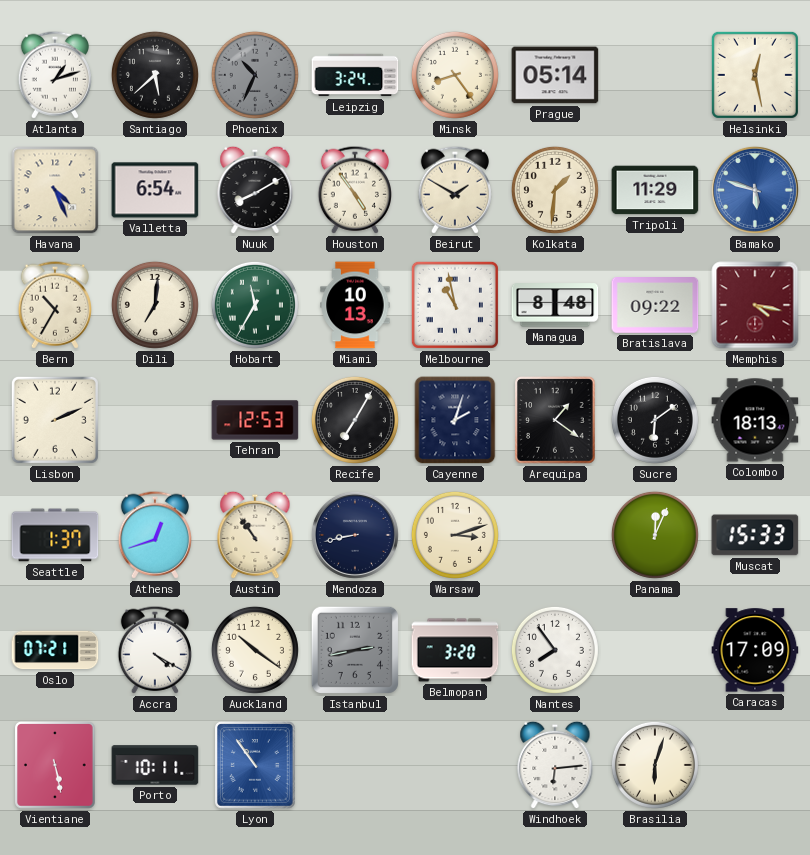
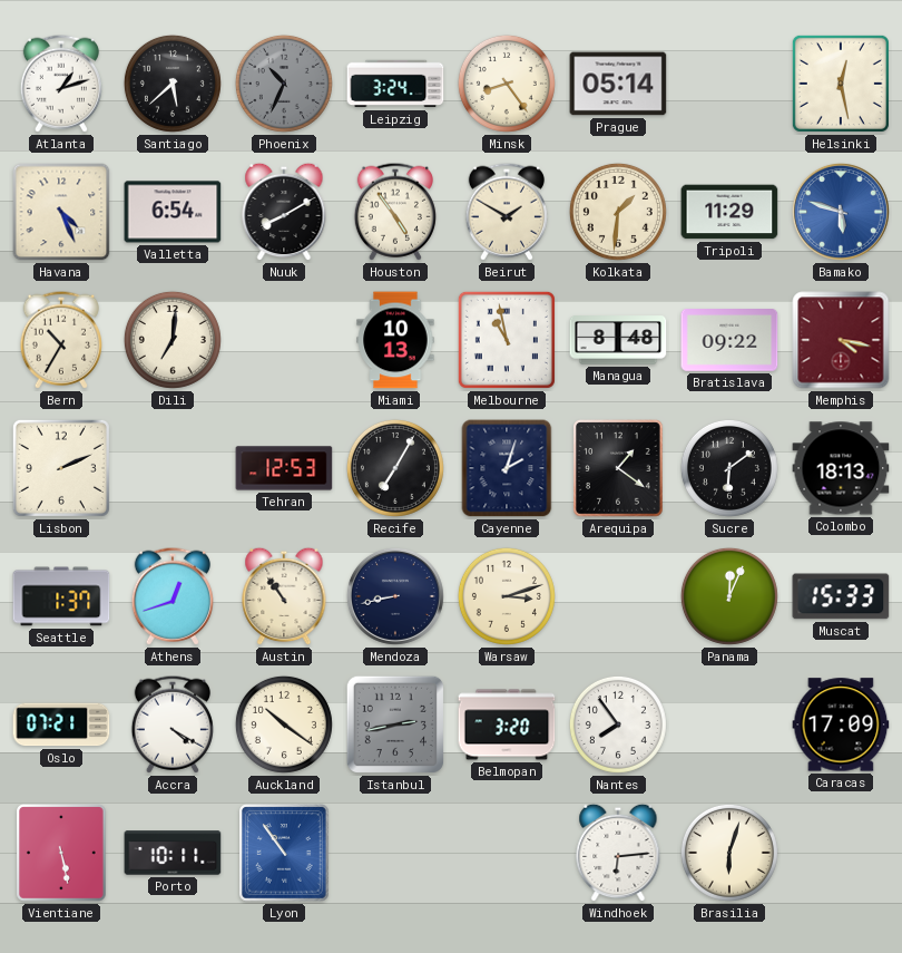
Hobart: 11:35 -> none (255, 305)
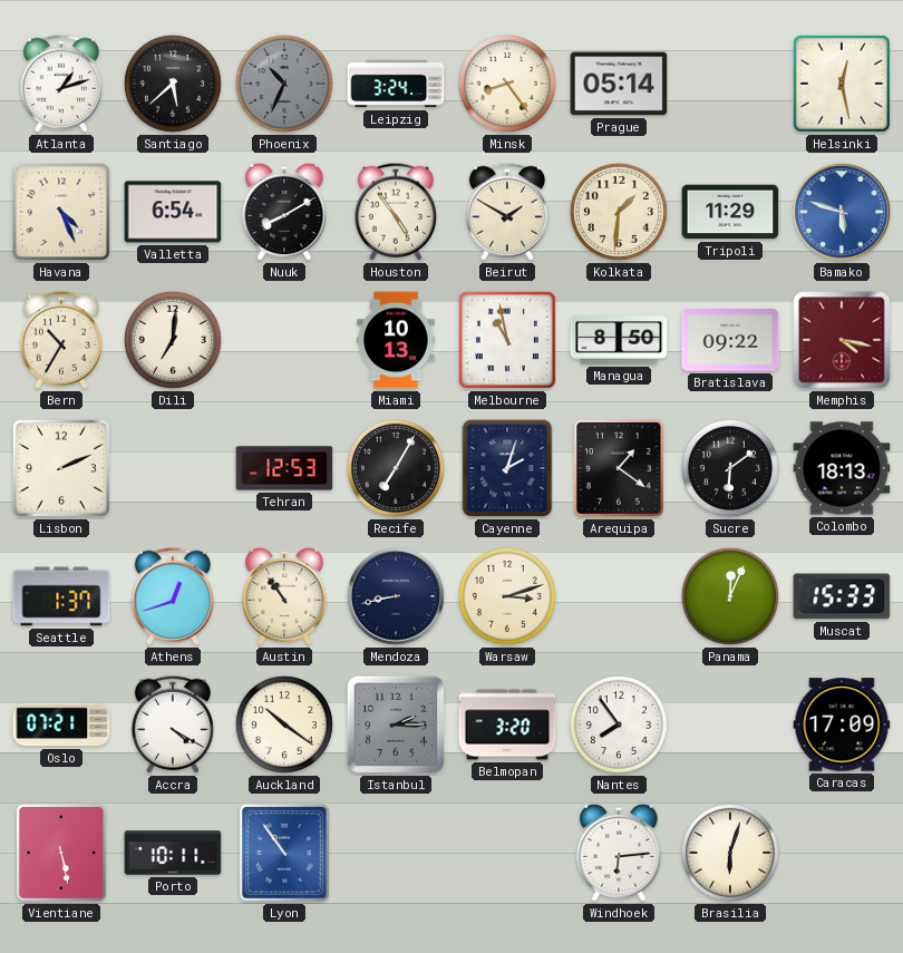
Managua: 8:48 -> 8:50 (619, 340)
Istanbul: 2:43 -> 2:15 (396, 725)
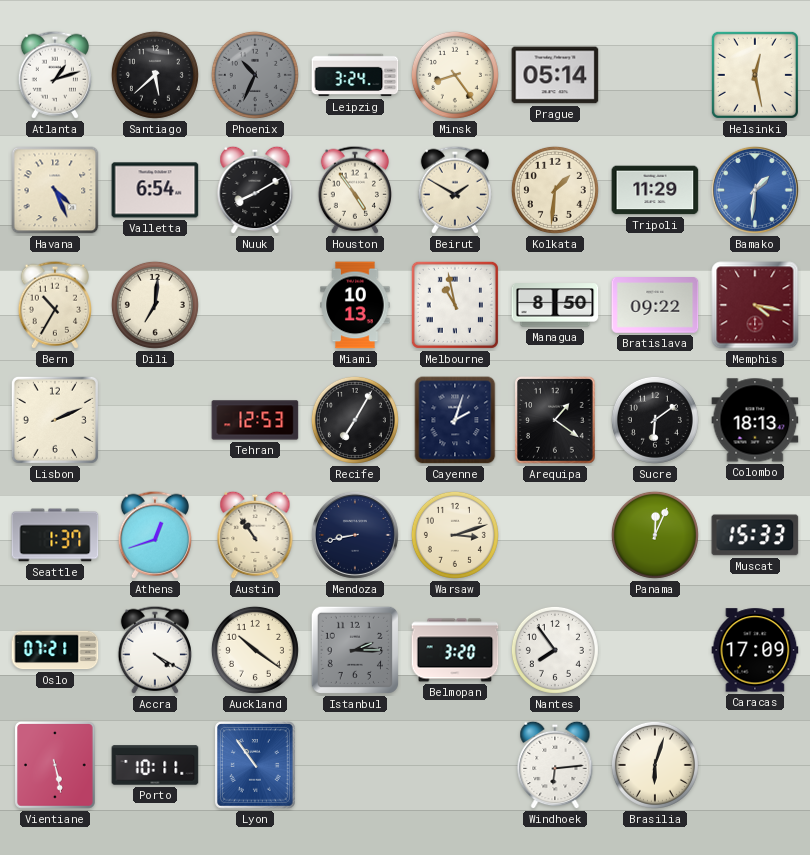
Bamako: 5:48 -> 1:31 (755, 190)
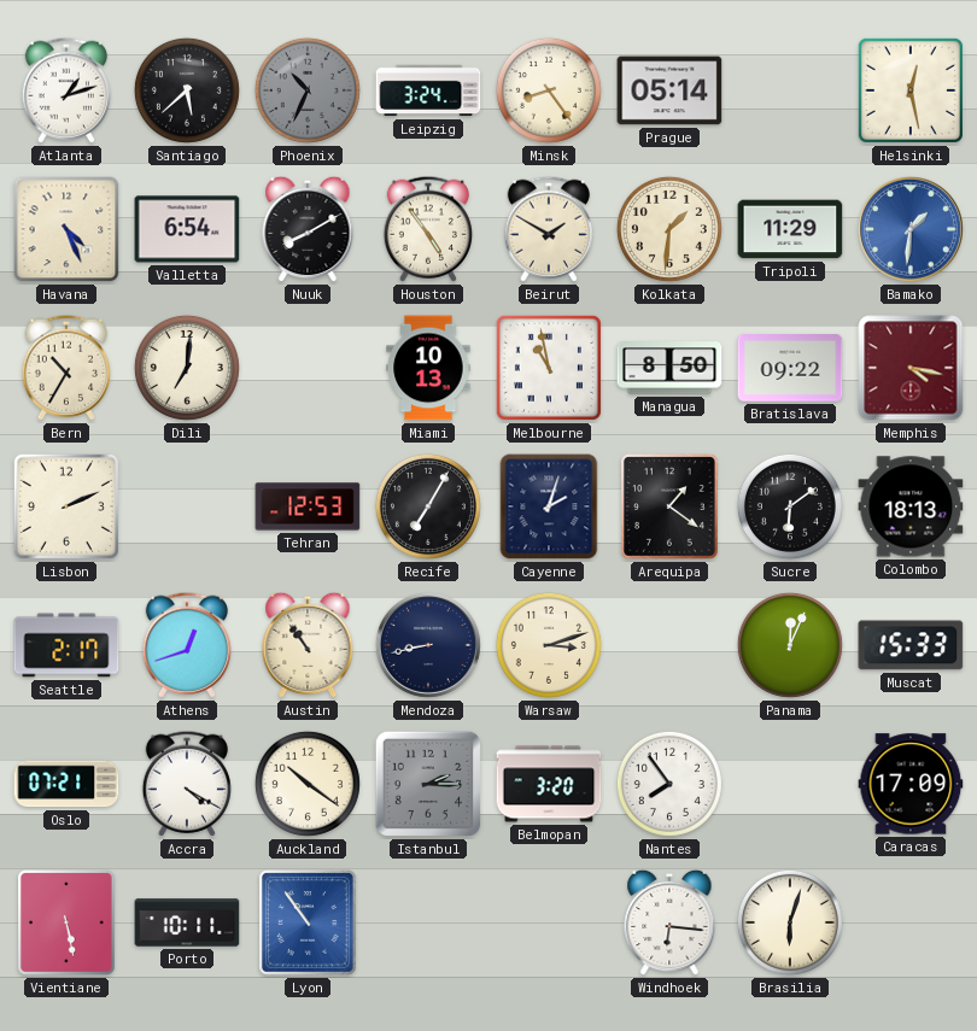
Seattle: 1:37 -> 2:17 (66, 645)
Windhoek: 6:14 -> 6:16 (669, 922)
